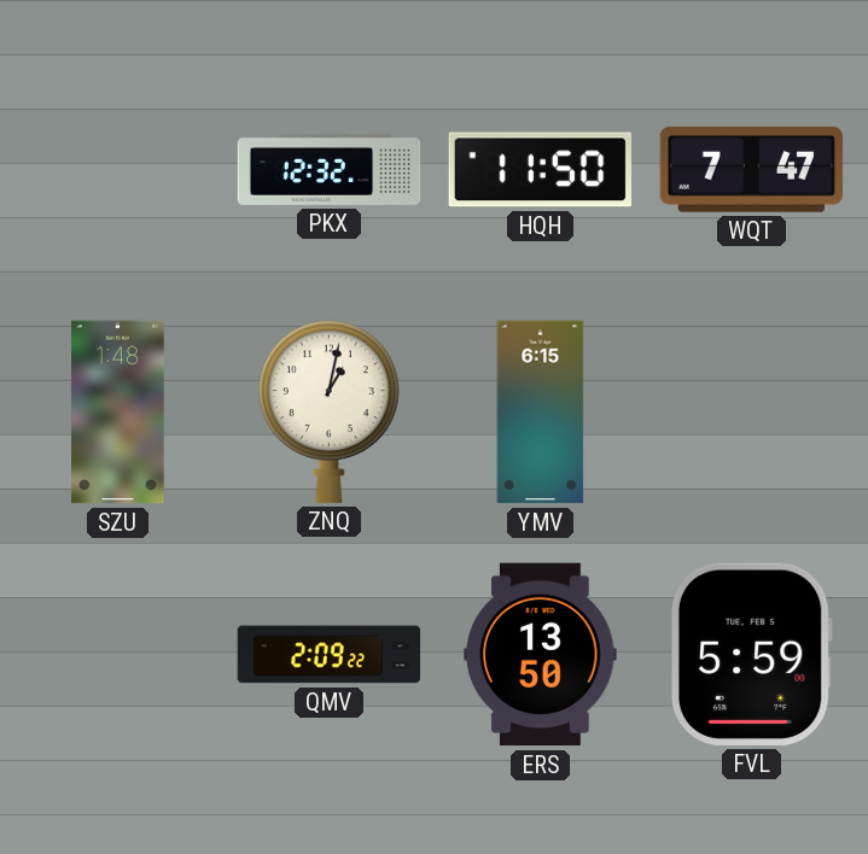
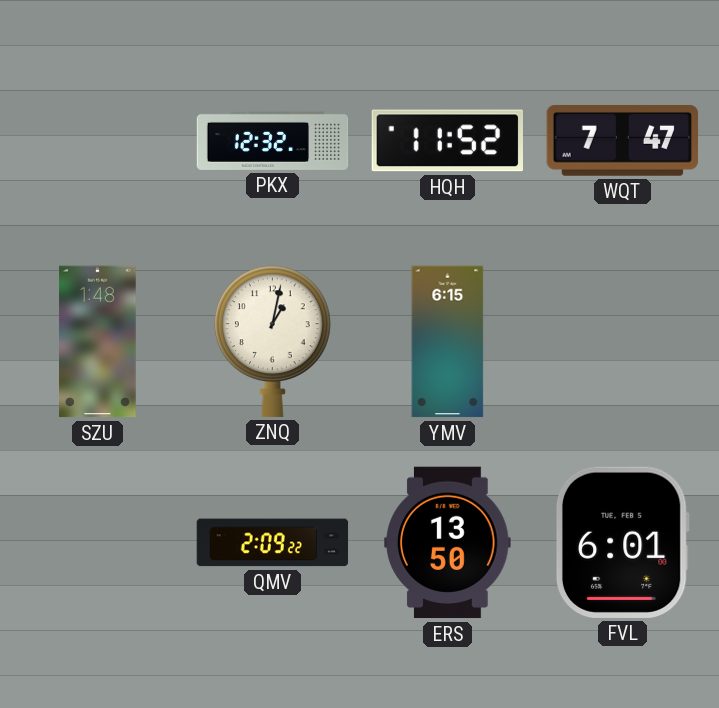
HQH: 11:50 -> 11:52 (447, 141)
FVL: 5:59 -> 6:01 (622, 542)
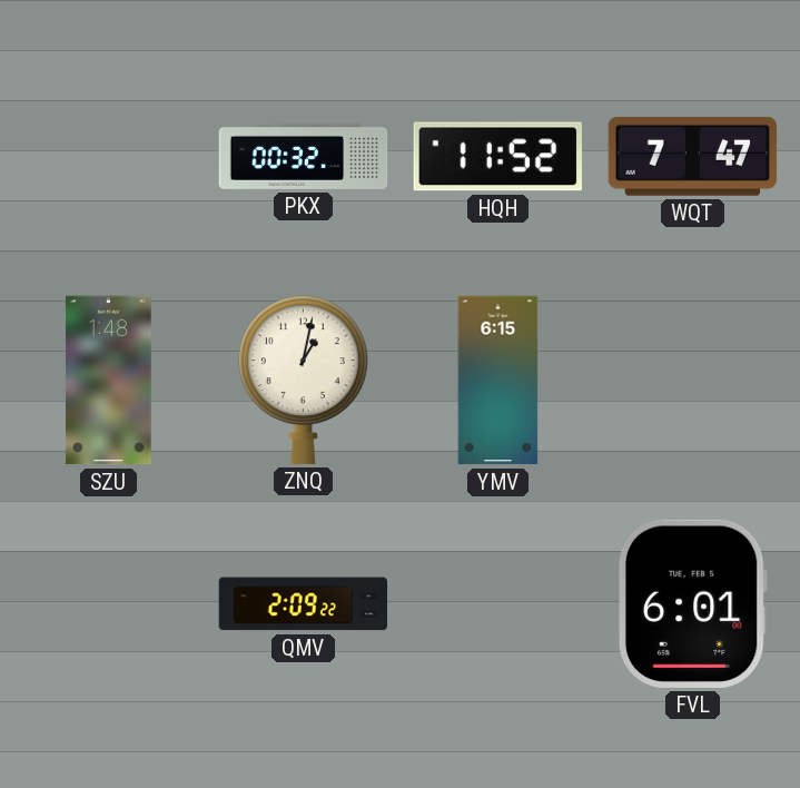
PKX: 12:32 -> 00:32 (304, 156)
ERS: 13:50 -> none (448, 543)
